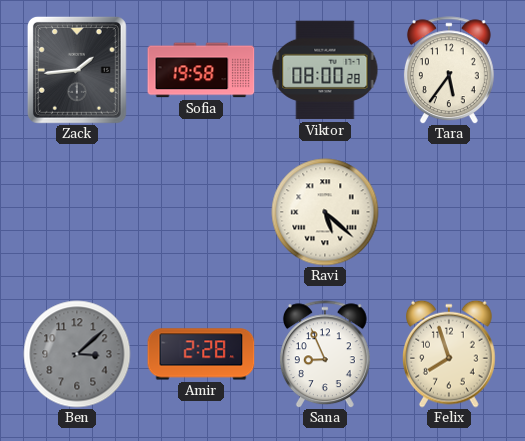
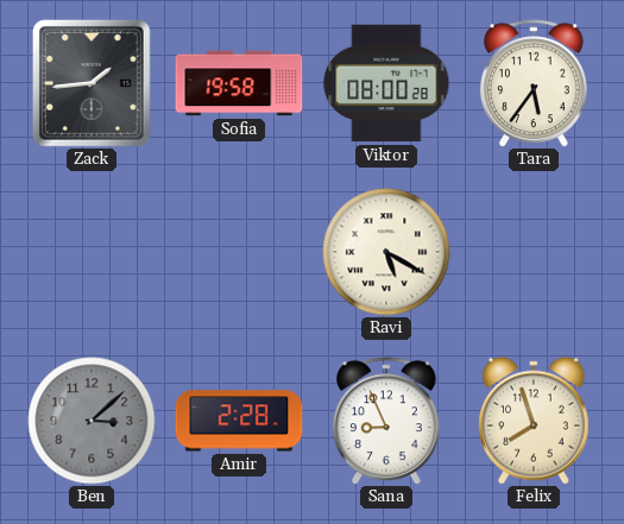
Ravi: 5:22 -> 5:20 (386, 252)
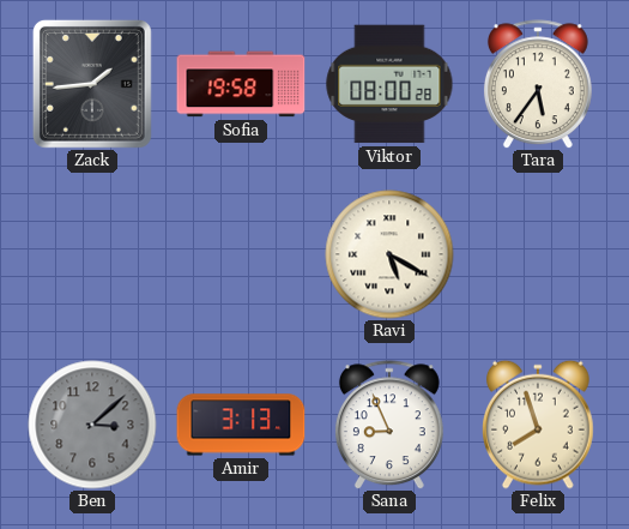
Amir: 2:28 -> 3:13 (241, 425)
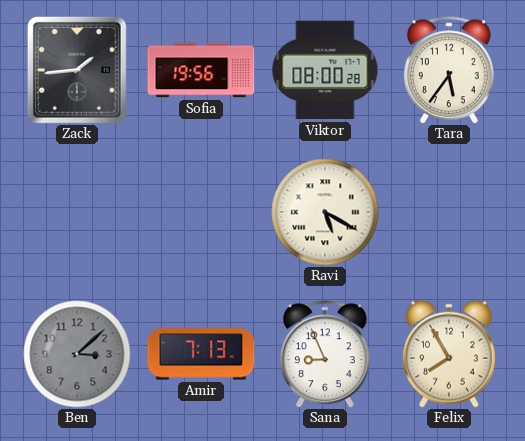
Sofia: 19:58 -> 19:56 (201, 70)
Amir: 3:13 -> 7:13 (201, 354)
Felix: 7:57 -> 7:55 (450, 354)
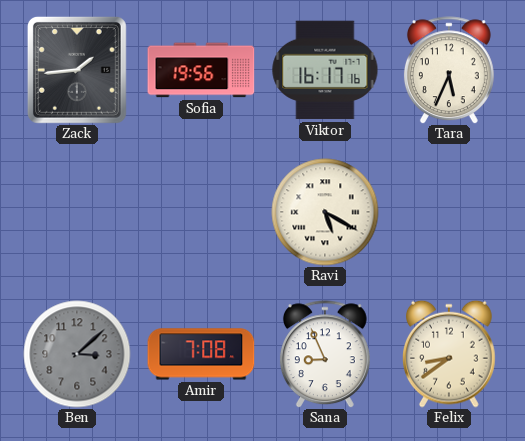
Viktor: 08:00 -> 16:17 (325, 70)
Tara: 5:36 -> 5:34 (449, 70)
Amir: 7:13 -> 7:08 (201, 354)
Felix: 7:55 -> 8:39 (450, 354)
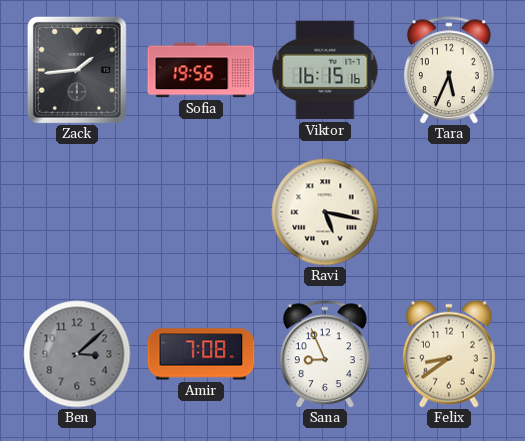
Viktor: 16:17 -> 16:15 (325, 70)
Ravi: 5:20 -> 5:17 (325, 212)
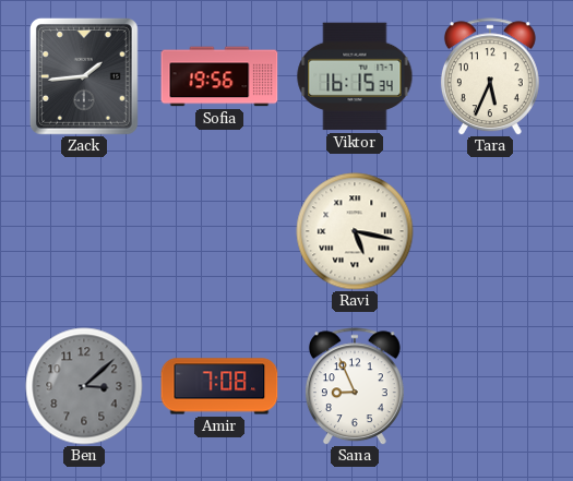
Viktor: 16:15:16 -> 16:15:34 (355, 76)
Felix: 8:39 -> none (450, 354)
